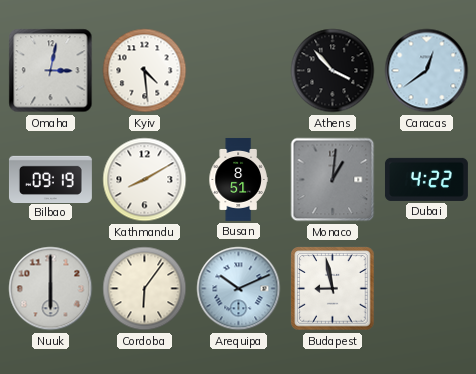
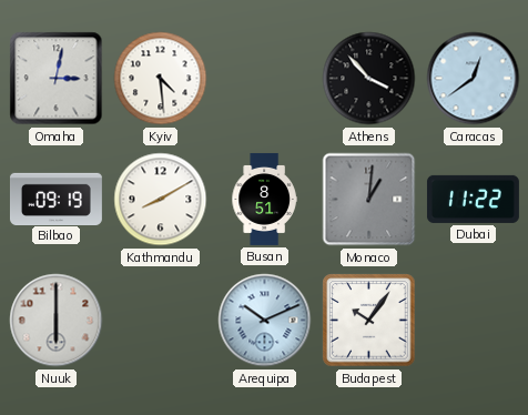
Dubai: 4:22 -> 11:22 (473, 199)
Cordoba: 6:06 -> none (145, 289)
Budapest: 8:58 -> 10:06 (369, 321)
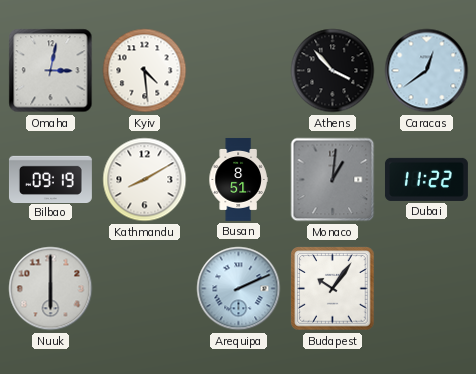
Arequipa: 10:11 -> 2:11 (239, 289)
